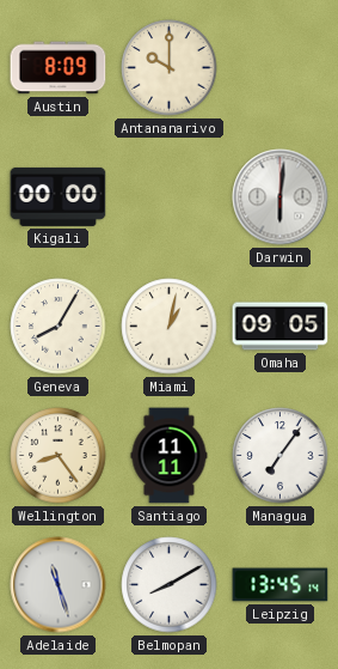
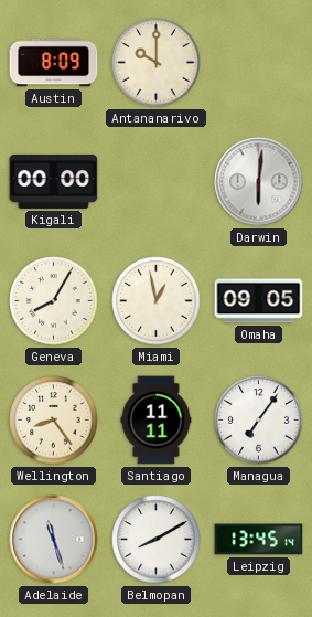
Miami: 1:02 -> 12:58 (157, 301)
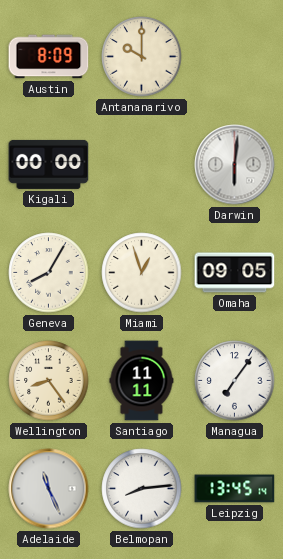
Miami: 12:58 -> 12:57 (142, 273)
Adelaide: 11:27 -> 11:26 (49, 489)
Belmopan: 8:10 -> 8:14 (142, 489)
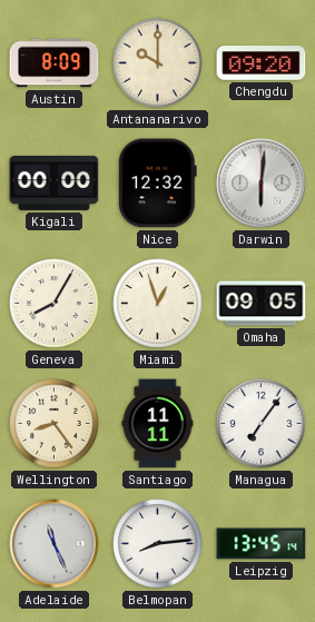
Chengdu: none -> 09:20 (262, 63)
Nice: none -> 12:32 (157, 184)
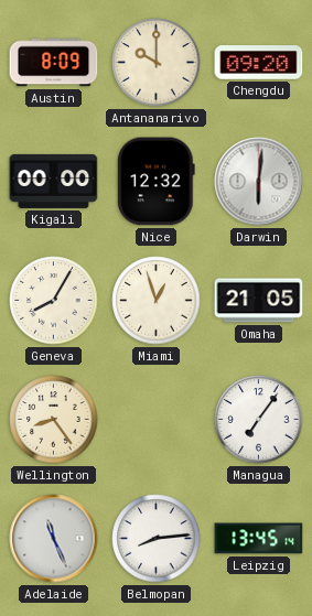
Omaha: 09:05 -> 21:05 (259, 301)
Santiago: 11:11 -> none (158, 424)
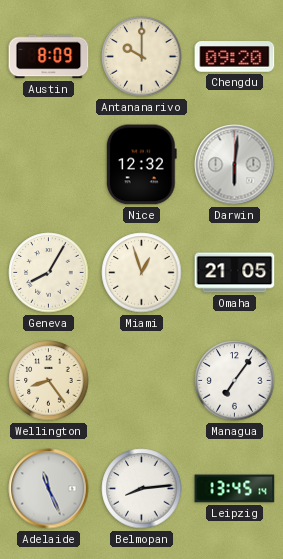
Kigali: 00:00 -> none (54, 181)
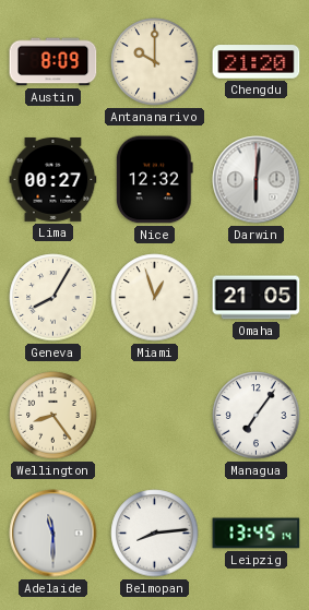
Chengdu: 09:20 -> 21:20 (257, 62)
Lima: none -> 00:27 (54, 179)
Adelaide: 11:26 -> 11:30 (54, 534)
